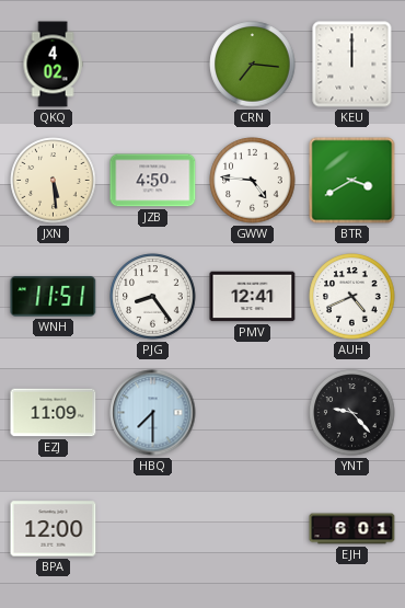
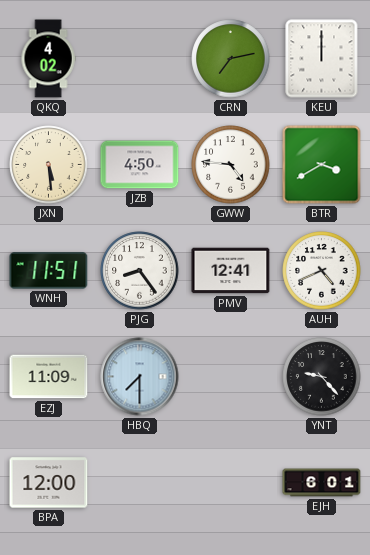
CRN: 7:16 -> 7:13 (231, 59)
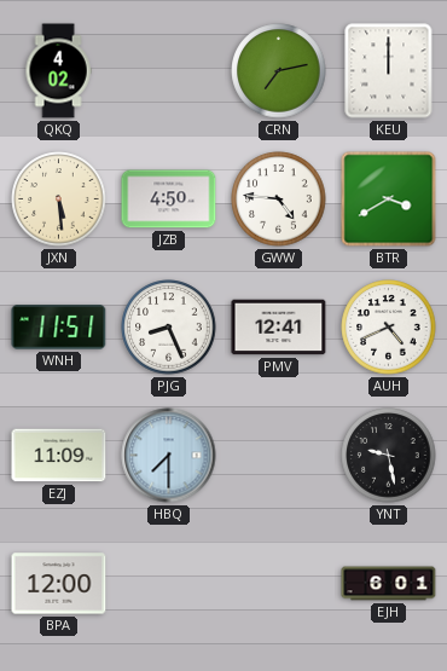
PJG: 8:24 -> 8:26 (169, 328)
YNT: 9:23 -> 9:28 (389, 456)
